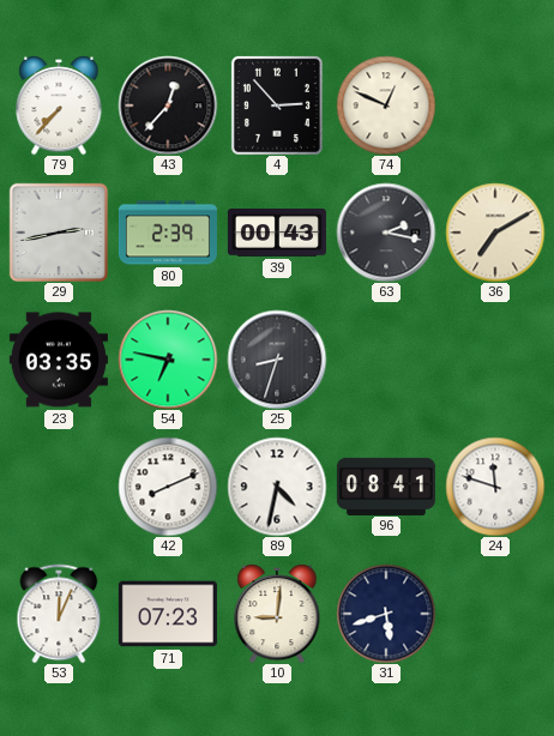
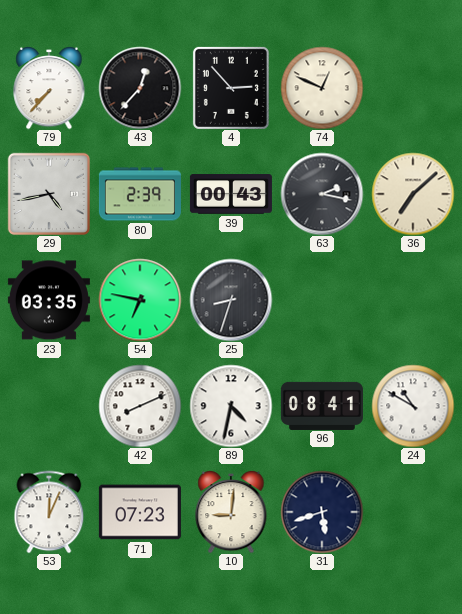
29: 2:43 -> 4:43 (48, 193)
36: 7:10 -> 7:08 (413, 194)
24: 11:48 -> 10:50 (413, 406)
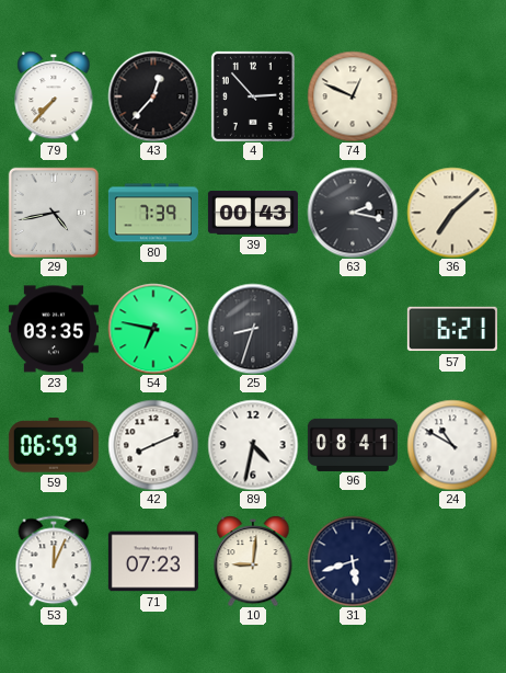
80: 2:39 -> 7:39 (153, 213)
57: none -> 6:21 (452, 329)
59: none -> 06:59 (54, 445)
